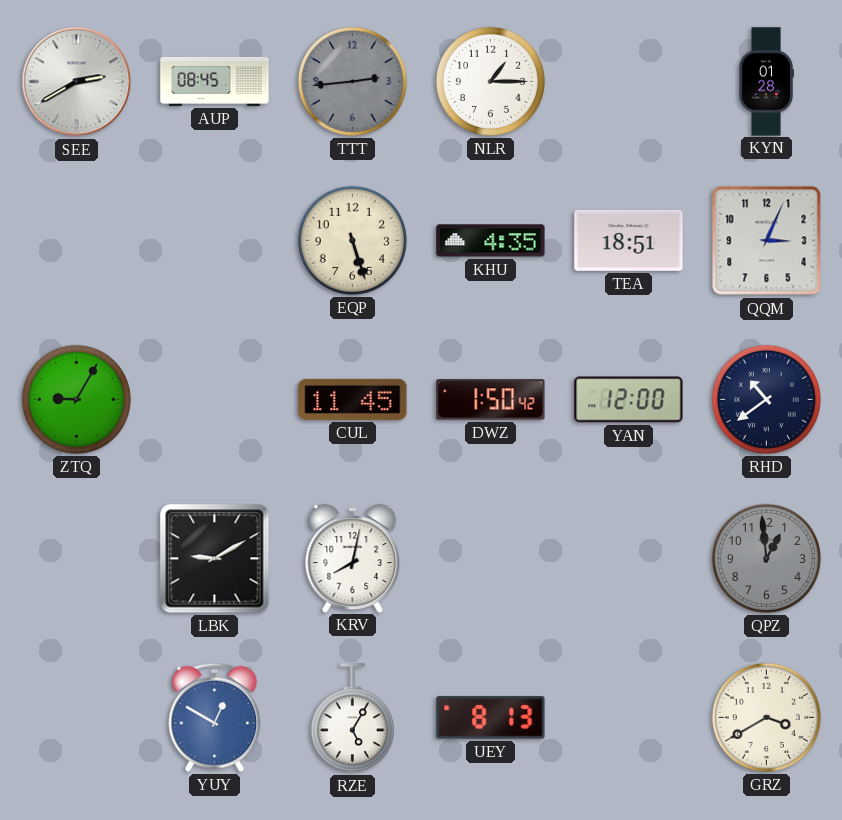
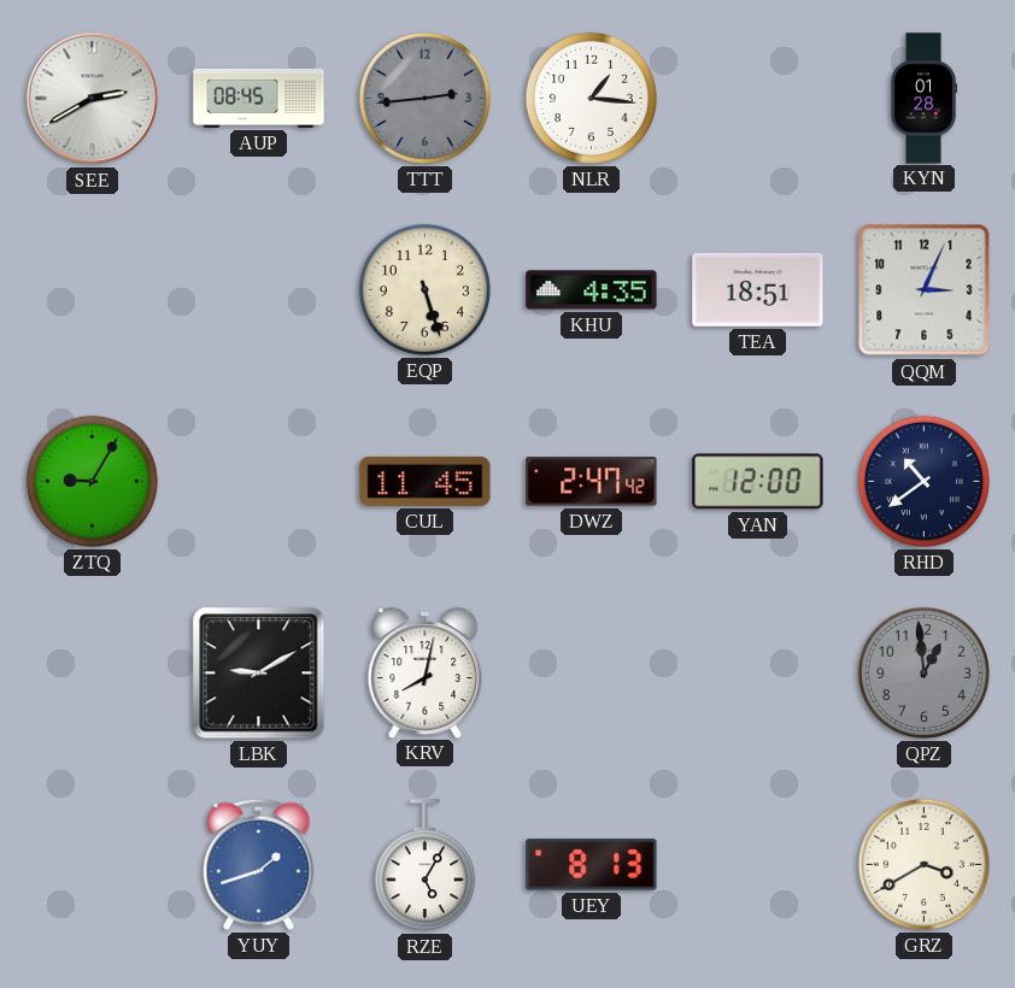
NLR: 1:15 -> 1:16 (591, 98)
DWZ: 1:50 -> 2:47 (592, 482)
YUY: 12:50 -> 1:42 (259, 864)
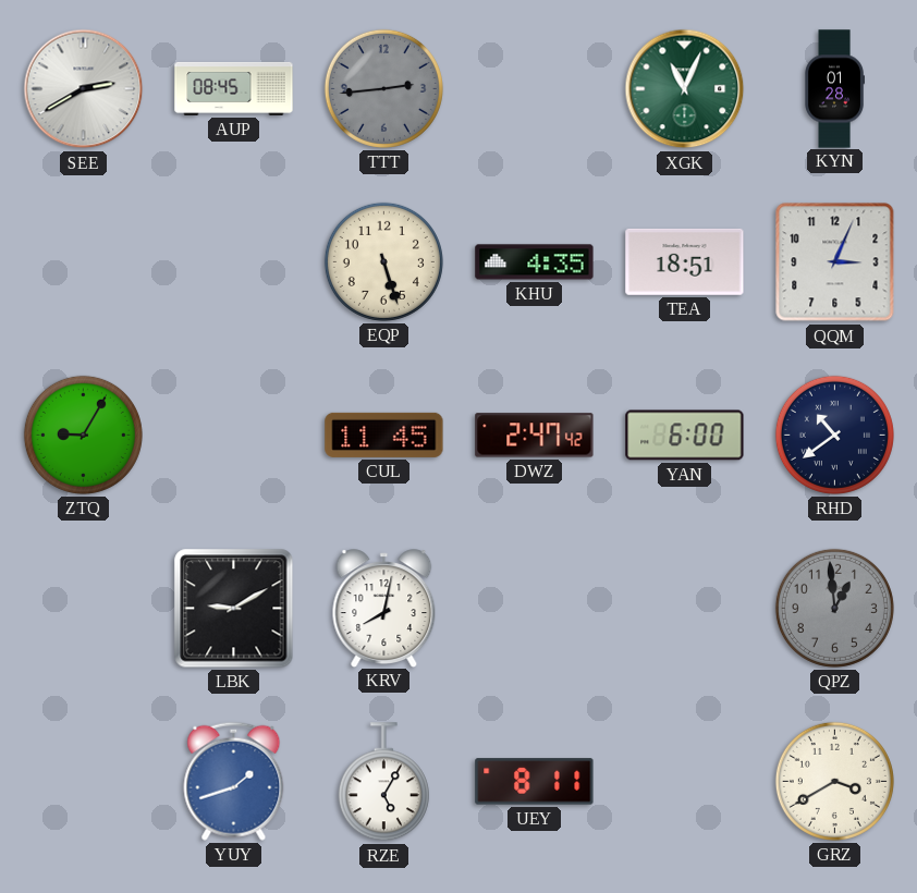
NLR: 1:16 -> none (591, 98)
XGK: none -> 11:04 (685, 89)
YAN: 12:00 -> 6:00 (685, 436)
UEY: 8:13 -> 8:11 (535, 782)
